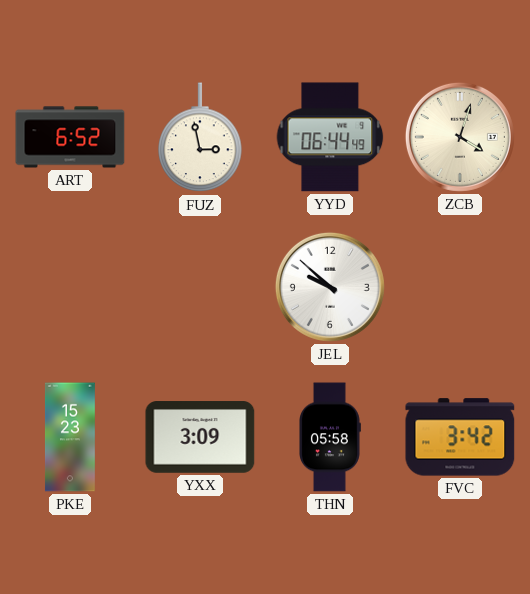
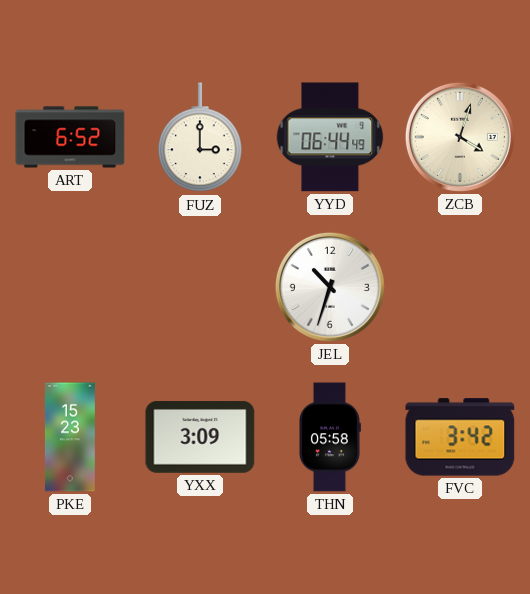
FUZ: 2:58 -> 3:00 (200, 138)
JEL: 9:52 -> 10:33 (330, 287)
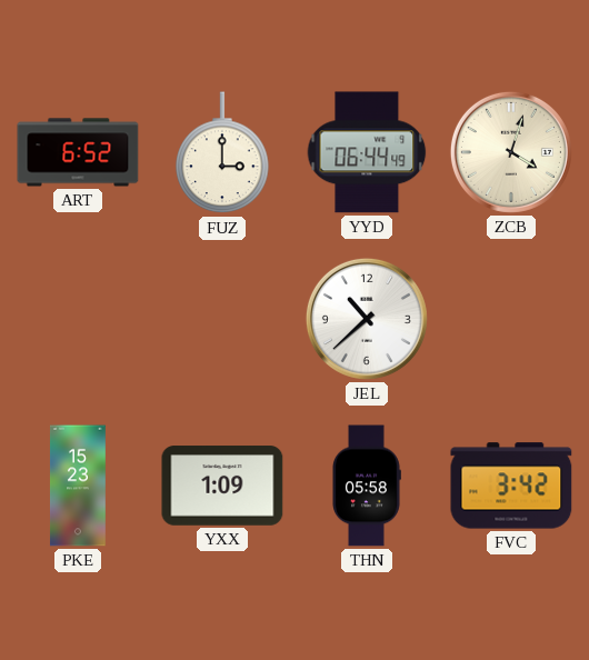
JEL: 10:33 -> 10:38 (367, 319)
YXX: 3:09 -> 1:09 (222, 486)
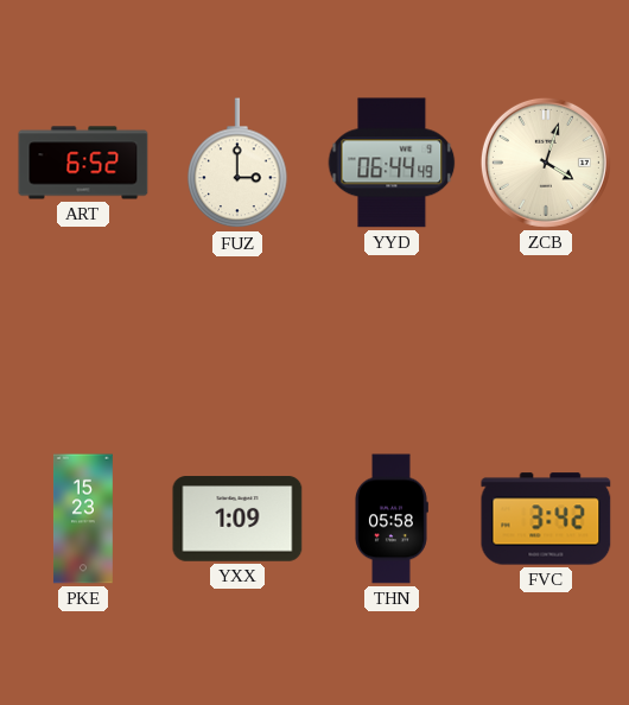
JEL: 10:38 -> none (367, 319)
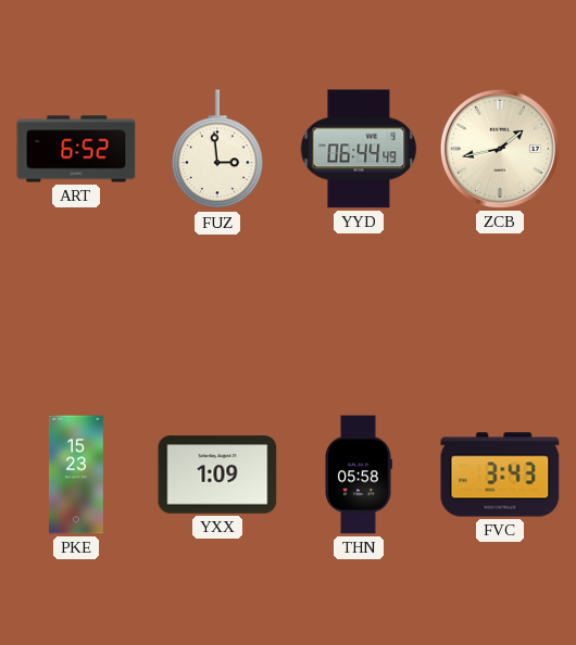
FUZ: 3:00 -> 2:59 (217, 150)
ZCB: 4:03 -> 1:43 (500, 149)
FVC: 3:42 -> 3:43 (500, 475)
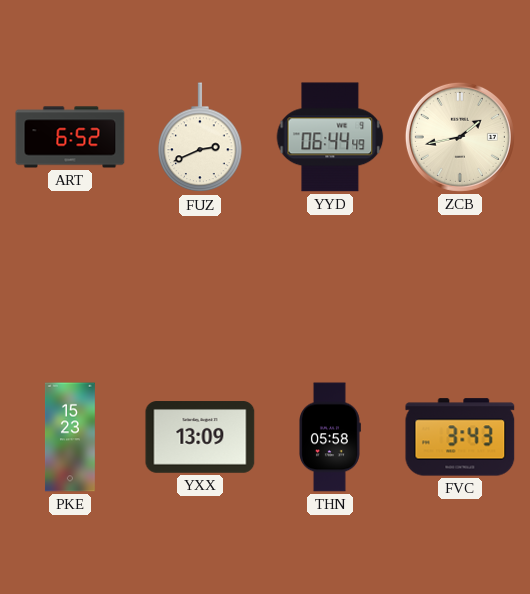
FUZ: 2:59 -> 2:41 (200, 138)
YXX: 1:09 -> 13:09 (200, 437)
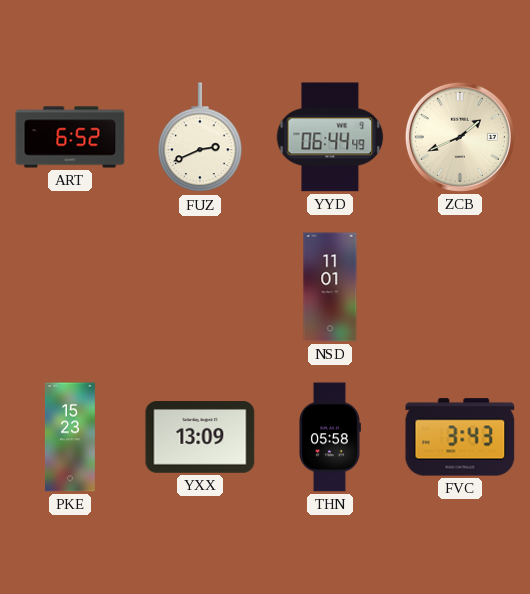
ZCB: 1:43 -> 1:41 (460, 137)
NSD: none -> 11:01 (330, 287)
